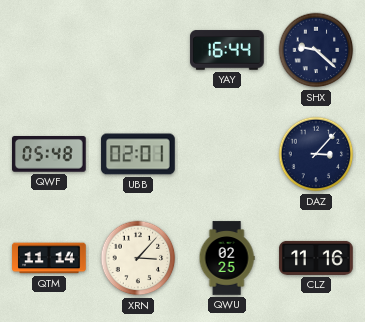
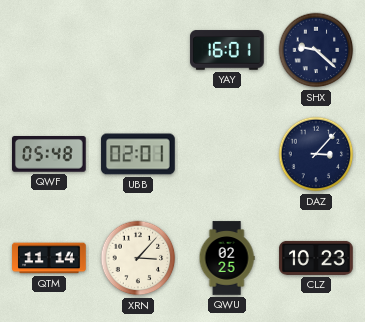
YAY: 16:44 -> 16:01 (227, 50)
CLZ: 11:16 -> 10:23 (316, 258)
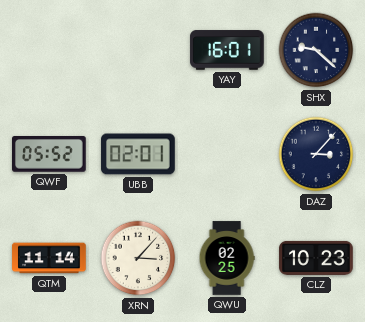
QWF: 05:48 -> 05:52 (50, 154)
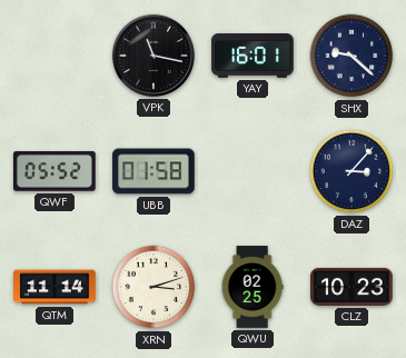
VPK: none -> 11:17 (154, 56)
UBB: 02:01 -> 01:58 (154, 171)
XRN: 3:07 -> 3:12 (154, 287)
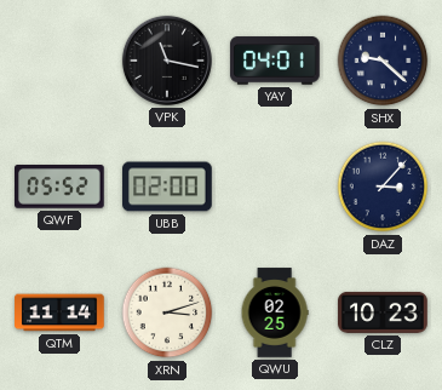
YAY: 16:01 -> 04:01 (275, 61)
UBB: 01:58 -> 02:00 (167, 187)
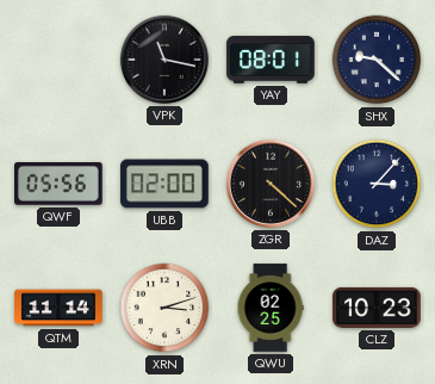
YAY: 04:01 -> 08:01 (271, 60)
QWF: 05:52 -> 05:56 (60, 184)
ZGR: none -> 4:22 (271, 184)
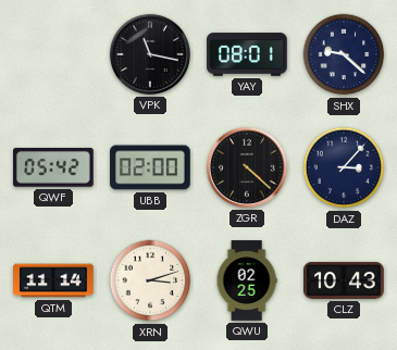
QWF: 05:56 -> 05:42 (54, 167)
CLZ: 10:23 -> 10:43 (344, 280)
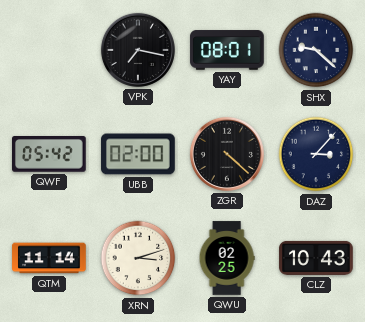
VPK: 11:17 -> 7:17 (138, 50)
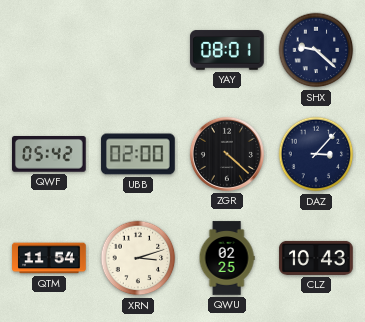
VPK: 7:17 -> none (138, 50)
QTM: 11:14 -> 11:54 (49, 258)
